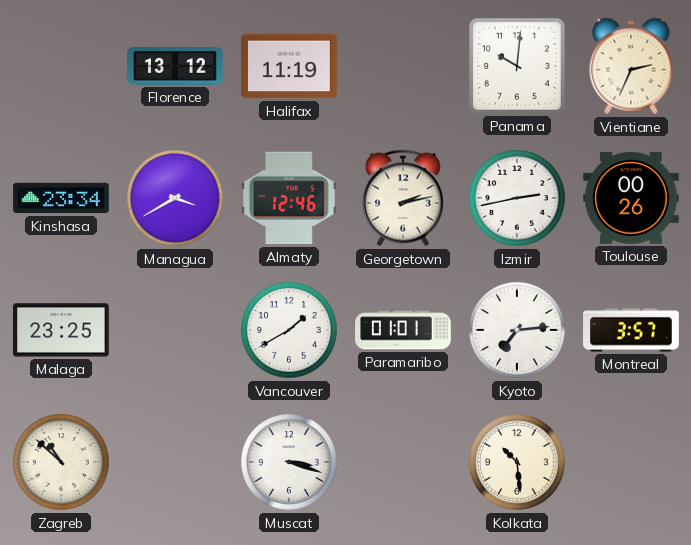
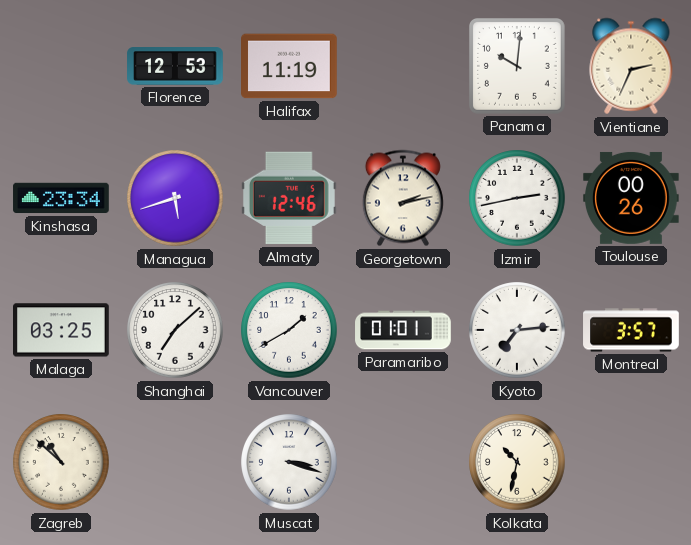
Florence: 13:12 -> 12:53 (175, 66)
Managua: 3:40 -> 5:42 (175, 198)
Malaga: 23:25 -> 03:25 (62, 330)
Shanghai: none -> 7:08 (175, 330)
Kolkata: 10:29 -> 10:32 (517, 462)
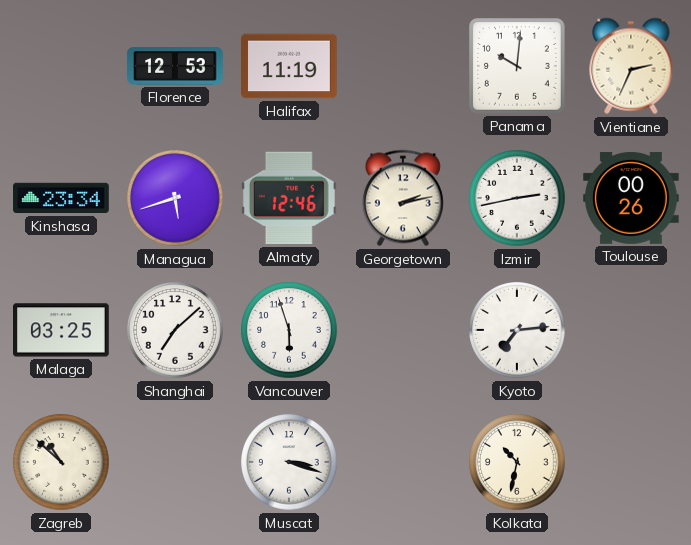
Vancouver: 1:40 -> 5:57 (289, 330)
Paramaribo: 01:01 -> none (403, 330)
Montreal: 3:57 -> none (631, 330)
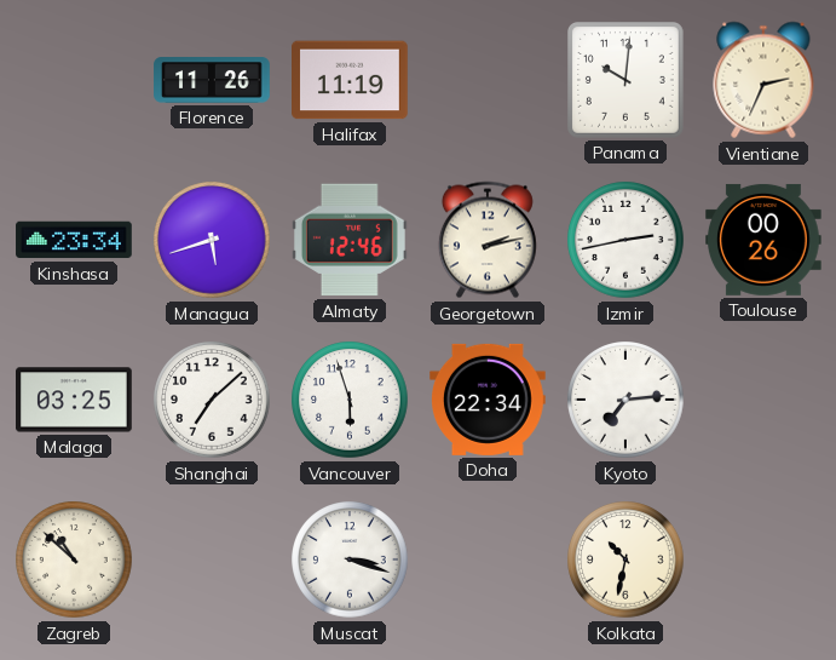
Florence: 12:53 -> 11:26 (212, 80)
Doha: none -> 22:34 (489, 400)
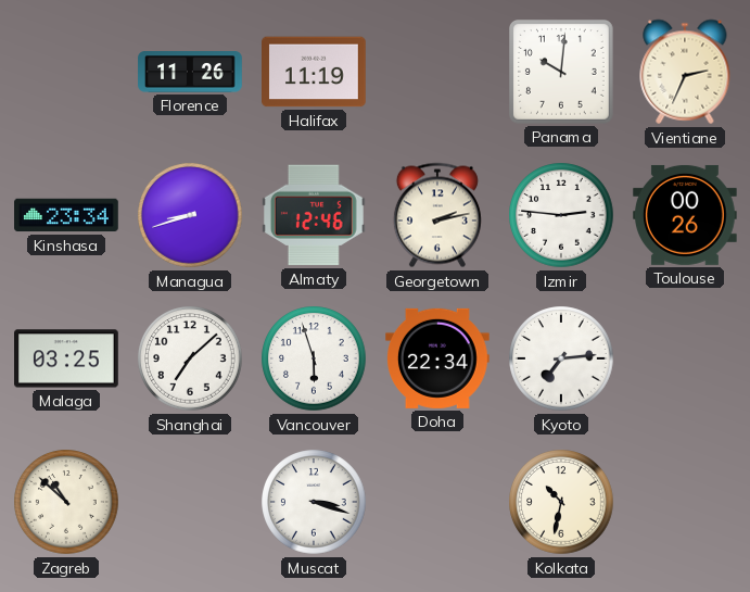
Managua: 5:42 -> 8:42 (190, 215)
Izmir: 2:43 -> 2:46 (561, 215)
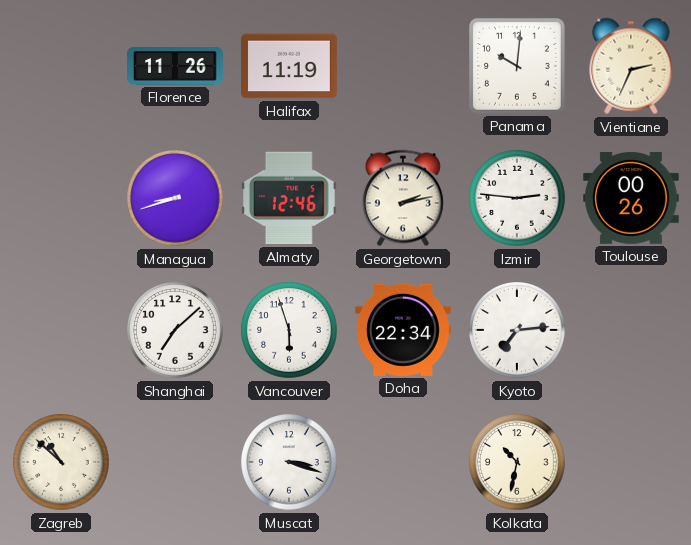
Kinshasa: 23:34 -> none (66, 215)
Malaga: 03:25 -> none (67, 358)
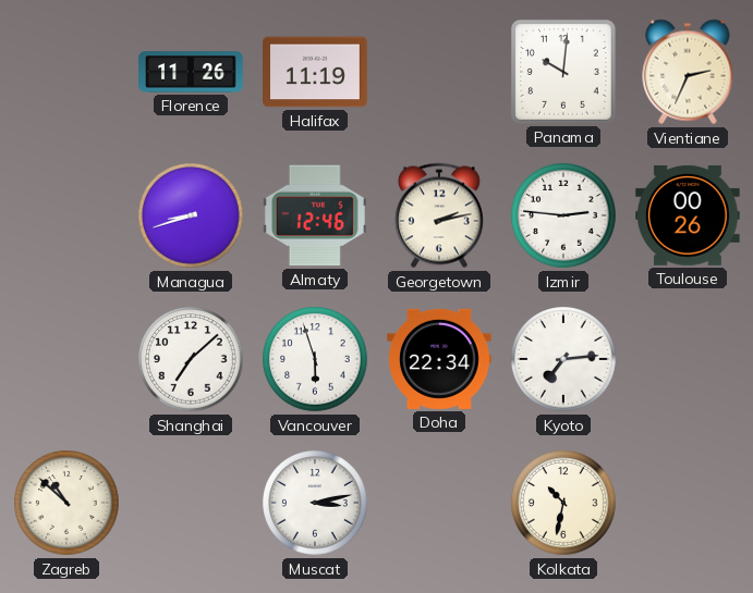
Muscat: 3:18 -> 3:13 (315, 503)
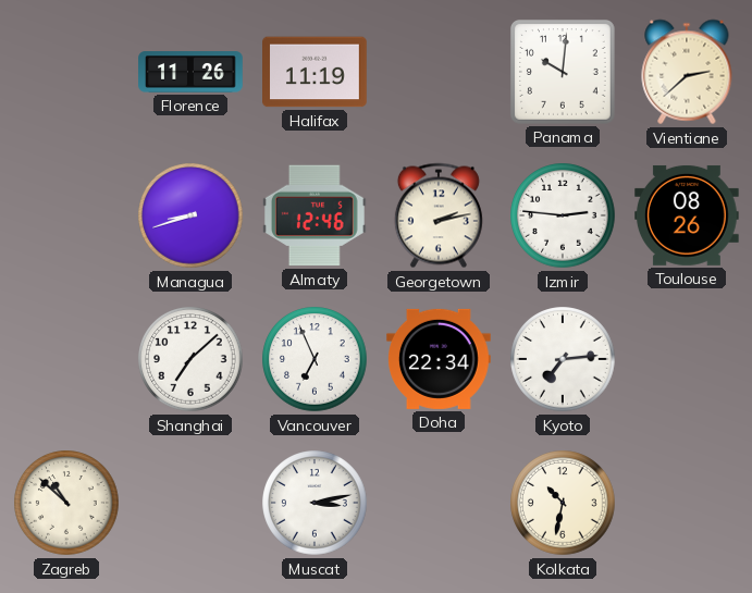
Vientiane: 2:34 -> 2:38 (687, 72)
Toulouse: 00:26 -> 08:26 (688, 215)
Vancouver: 5:57 -> 6:56 (315, 359)
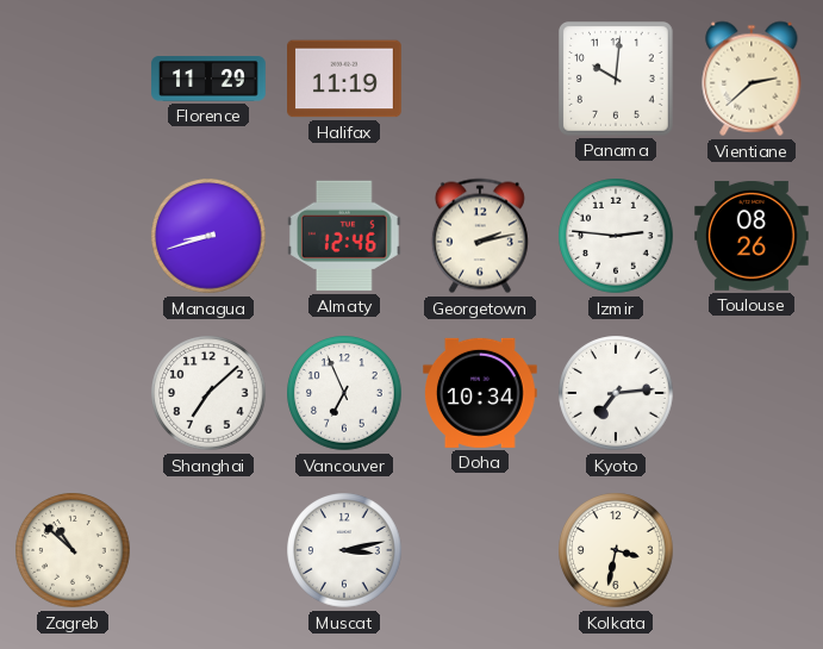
Florence: 11:26 -> 11:29 (208, 79)
Doha: 22:34 -> 10:34 (481, 393)
Kolkata: 10:32 -> 3:32 (616, 550)
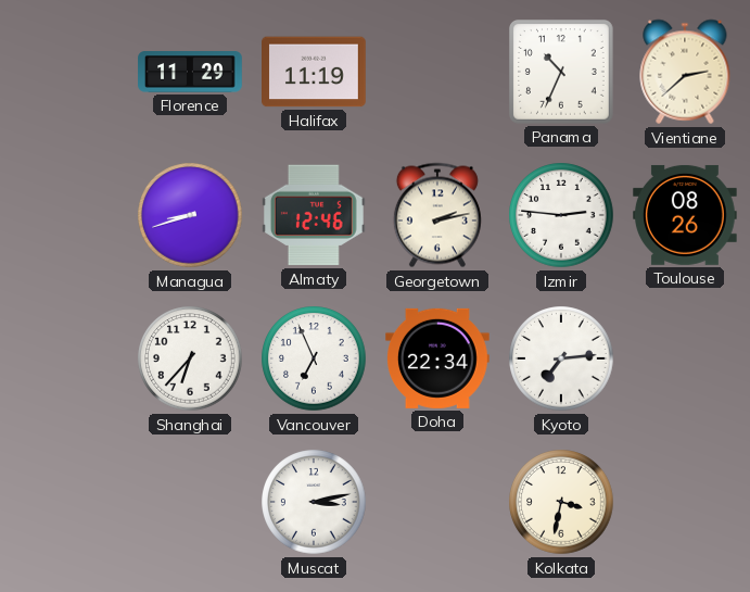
Panama: 10:01 -> 10:34 (562, 73)
Shanghai: 7:08 -> 6:37 (190, 358)
Doha: 10:34 -> 22:34 (438, 358)
Zagreb: 10:52 -> none (73, 550)
